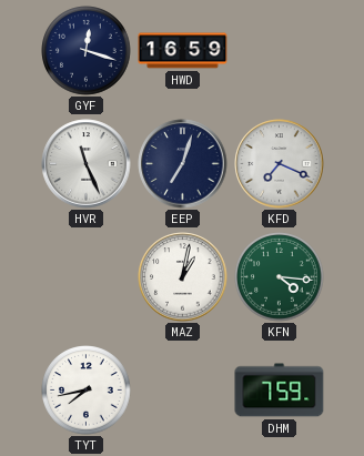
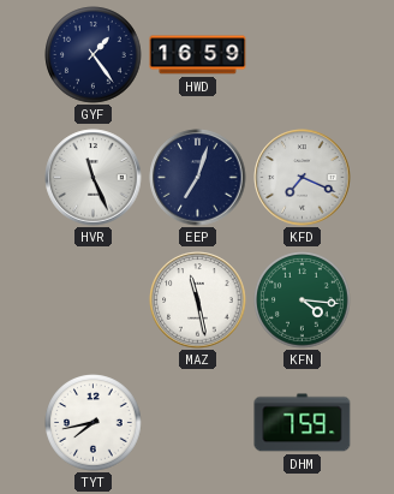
GYF: 12:18 -> 1:24 (94, 55)
MAZ: 1:02 -> 11:28 (198, 300)
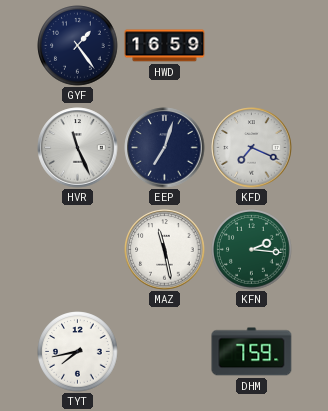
KFN: 4:16 -> 2:16 (252, 250)
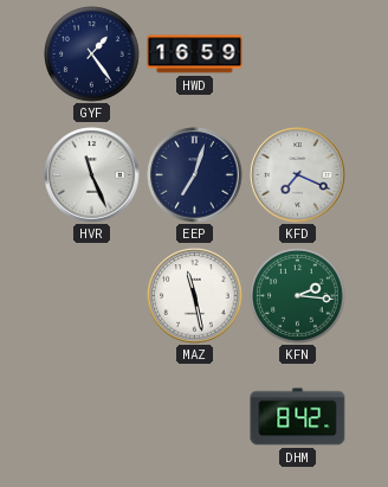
TYT: 7:43 -> none (78, 352)
DHM: 7:59 -> 8:42 (298, 417)
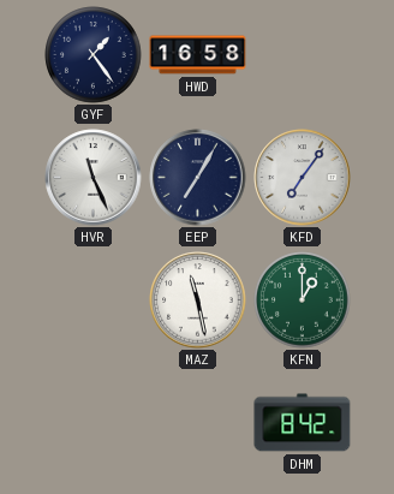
HWD: 16:59 -> 16:58 (198, 55)
EEP: 7:03 -> 7:05 (198, 178)
KFD: 7:19 -> 7:06 (303, 178)
KFN: 2:16 -> 1:00 (303, 300)
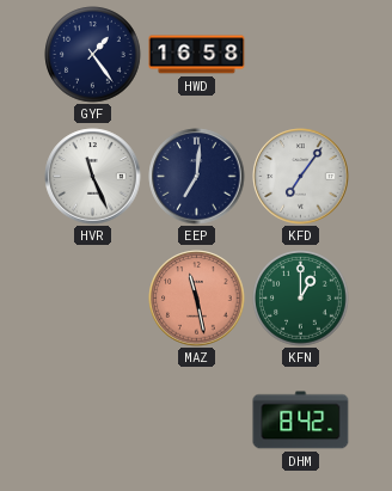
EEP: 7:05 -> 7:01 (197, 177)
MAZ dial: white -> salmon (197, 299)
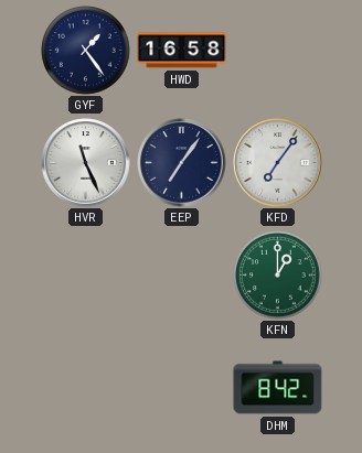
EEP: 7:01 -> 7:06 (182, 163)
MAZ: 11:28 -> none (197, 299)
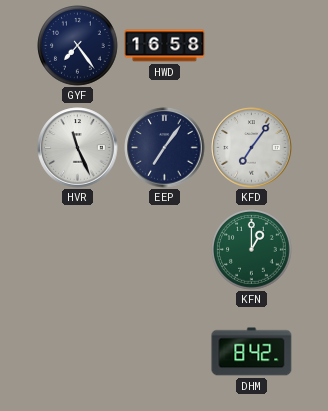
GYF: 1:24 -> 7:24 (78, 46)
